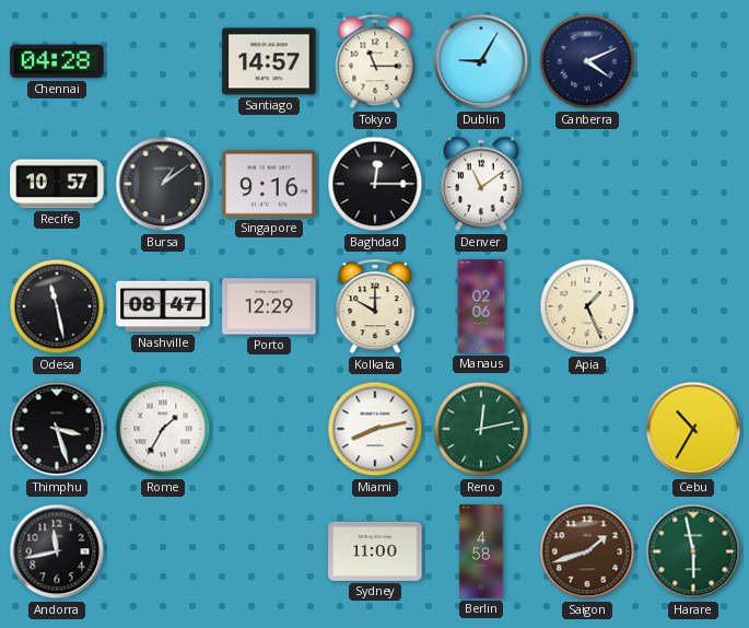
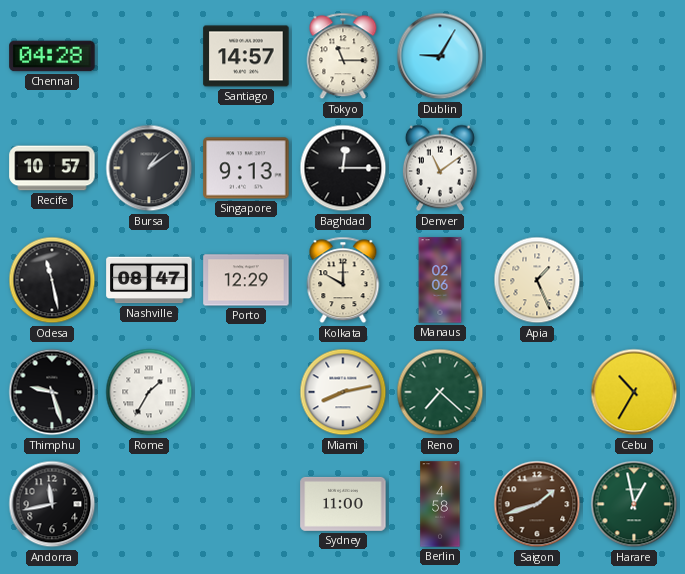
Canberra: 4:11 -> none (587, 61)
Singapore: 9:16 -> 9:13 (246, 168)
Thimphu: 3:27 -> 9:27 (52, 392)
Reno: 12:13 -> 7:22 (440, 392)
Harare: 5:58 -> 12:58 (634, 504)
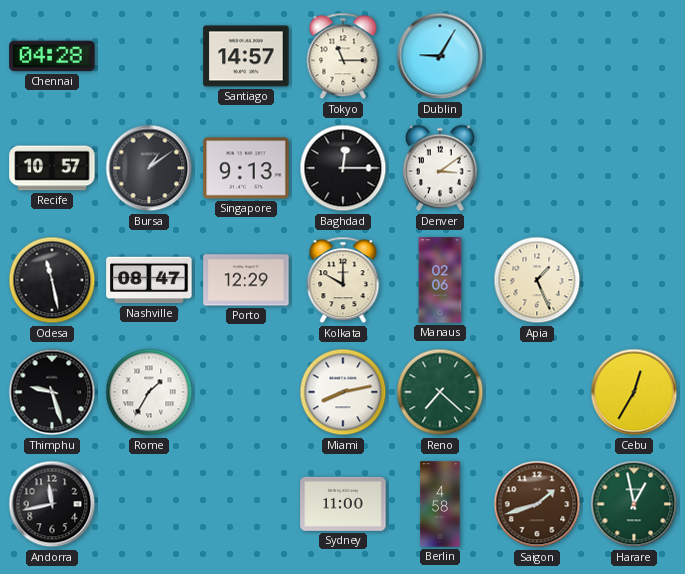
Denver: 11:09 -> 3:09 (440, 168)
Cebu: 10:35 -> 12:35 (634, 392)
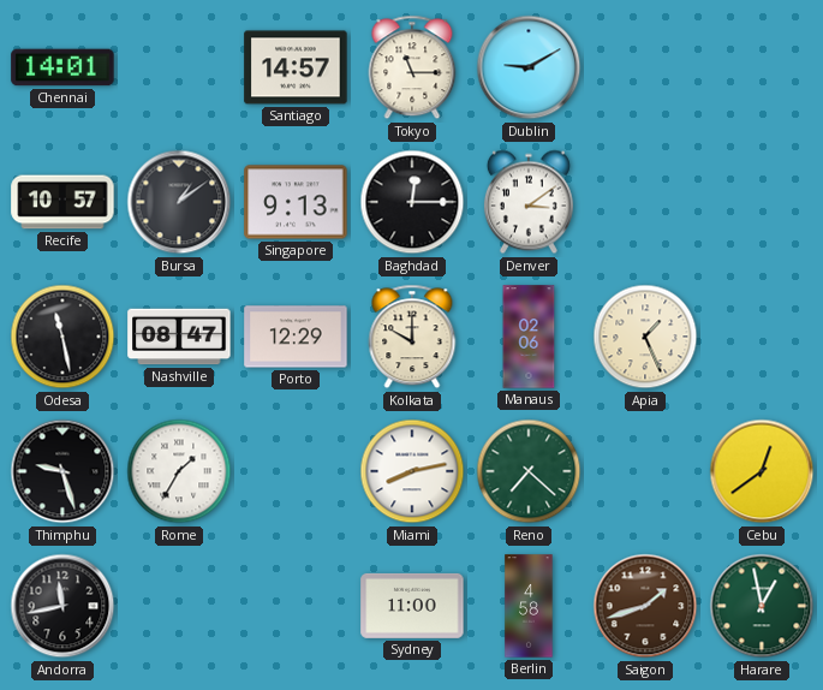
Chennai: 04:28 -> 14:01 (62, 67)
Dublin: 9:05 -> 9:10 (529, 67)
Cebu: 12:35 -> 12:39 (762, 471)
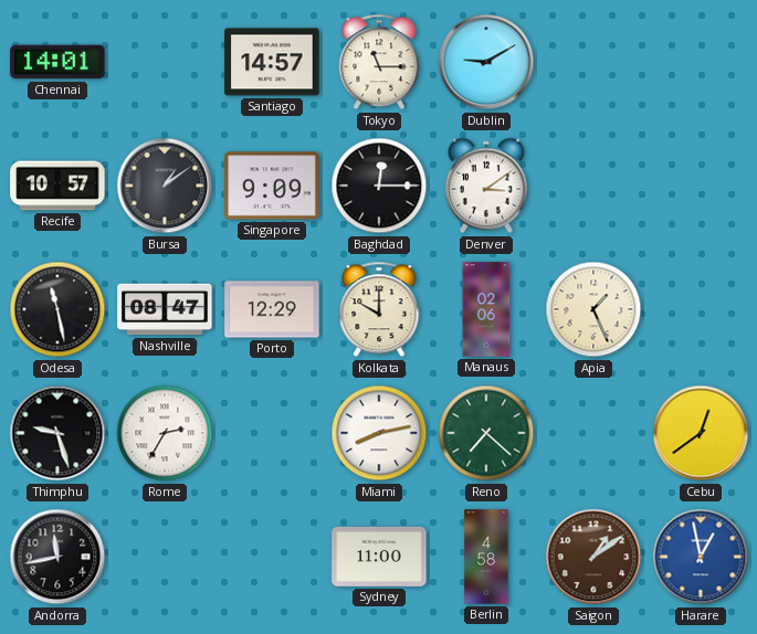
Singapore: 9:13 -> 9:09 (272, 186)
Rome: 1:35 -> 2:35 (165, 433)
Saigon: 1:42 -> 1:09 (593, 557)
Harare dial: green -> blue (701, 557)
